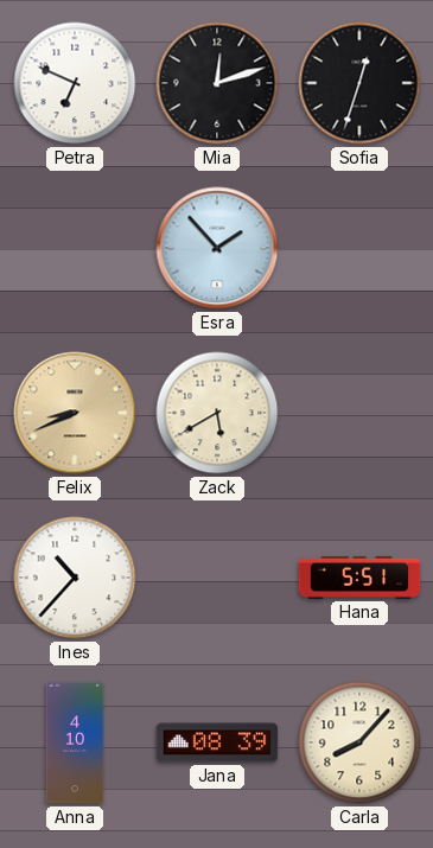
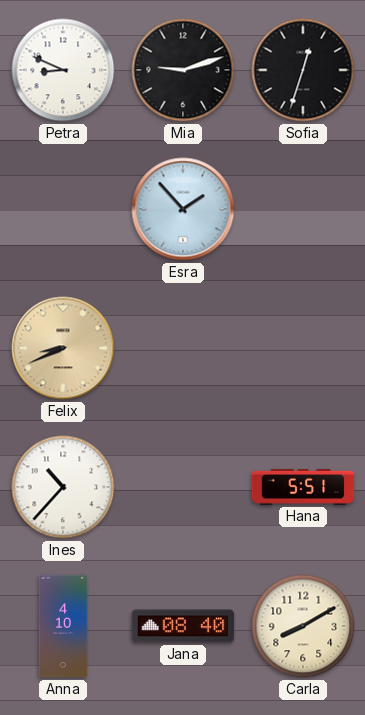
Petra: 6:49 -> 8:49 (63, 70)
Mia: 12:12 -> 9:12 (183, 70)
Zack: 5:40 -> none (217, 413)
Jana: 08:39 -> 08:40 (183, 626)
Carla: 8:07 -> 8:10 (303, 626)
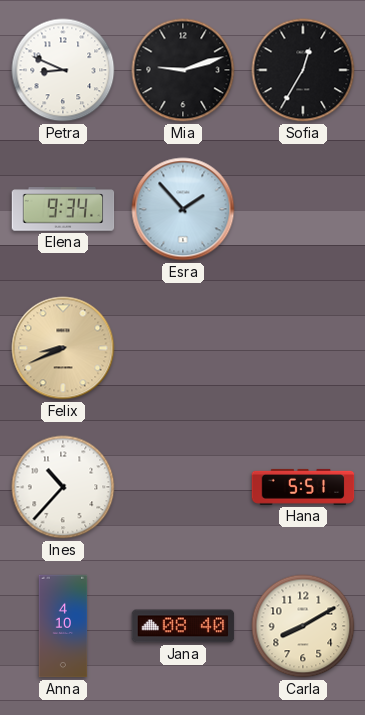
Sofia: 12:33 -> 12:35 (303, 70)
Elena: none -> 9:34 (63, 209)
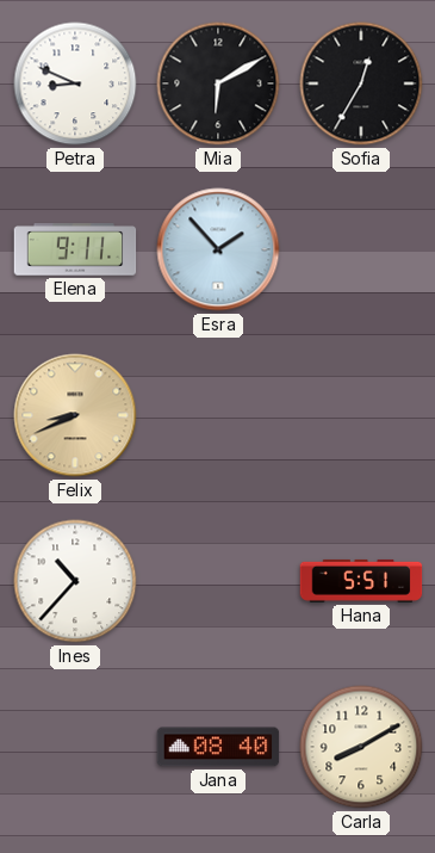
Mia: 9:12 -> 6:10 (218, 84)
Elena: 9:34 -> 9:11 (75, 249)
Anna: 4:10 -> none (63, 626)
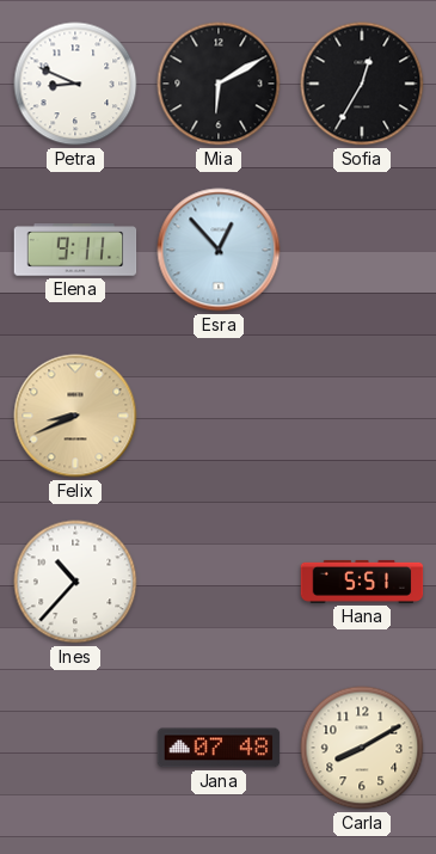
Esra: 1:53 -> 12:53 (219, 250)
Jana: 08:40 -> 07:48 (219, 748)
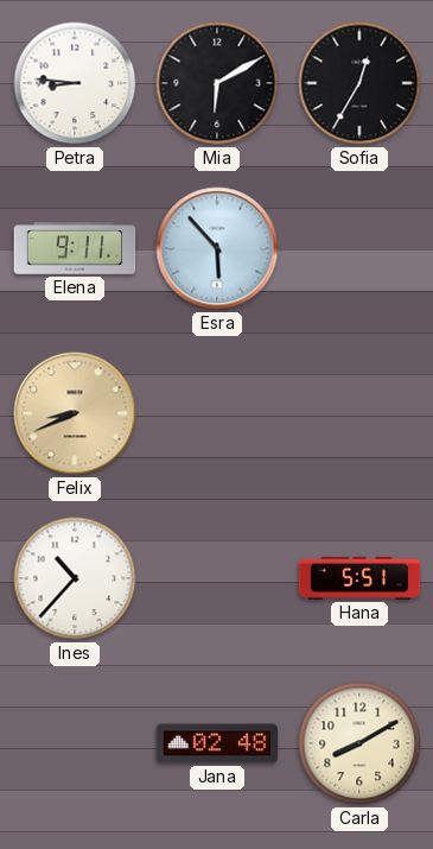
Petra: 8:49 -> 8:46 (75, 83)
Esra: 12:53 -> 5:53 (217, 248)
Jana: 07:48 -> 02:48 (217, 743)
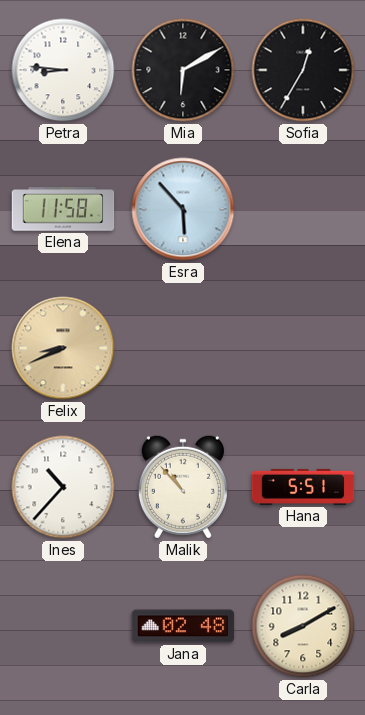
Elena: 9:11 -> 11:58 (63, 209)
Malik: none -> 10:53 (183, 487)
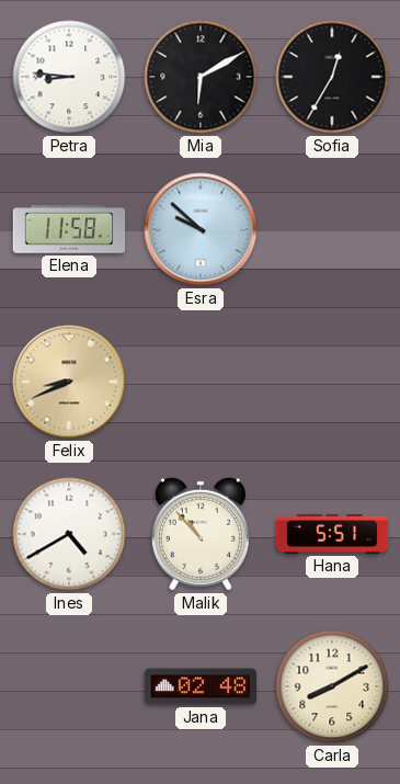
Esra: 5:53 -> 9:52 (201, 229)
Ines: 10:37 -> 4:40 (69, 534)
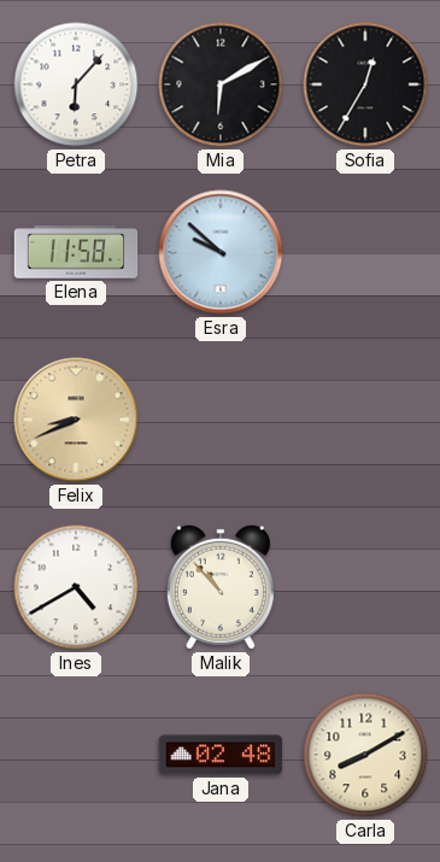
Petra: 8:46 -> 6:07 (76, 84)
Hana: 5:51 -> none (332, 534)
